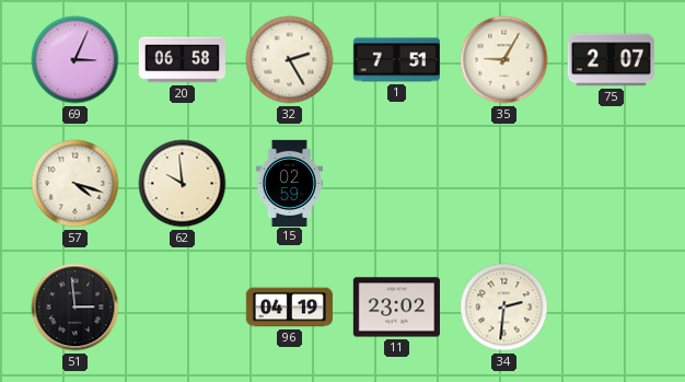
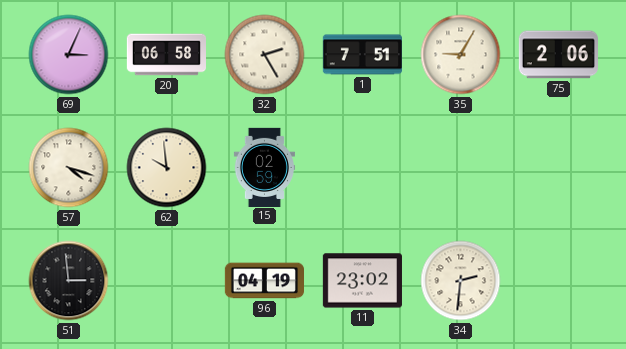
75: 2:07 -> 2:06 (558, 55)
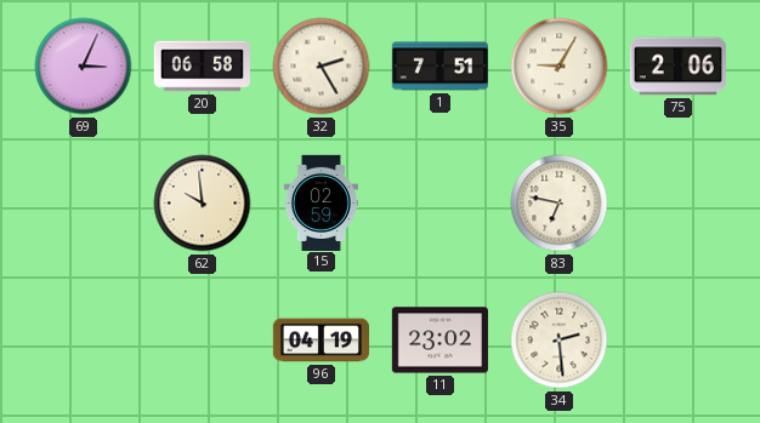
57: 4:18 -> none (69, 168)
83: none -> 6:47 (560, 204)
51: 2:59 -> none (69, 281)
34: 2:31 -> 2:29 (560, 341)
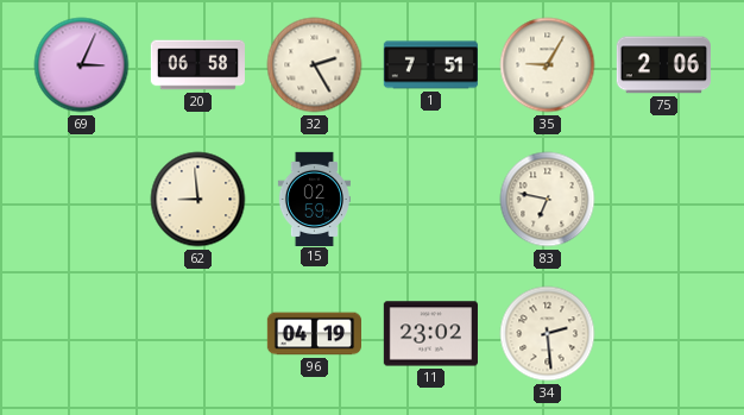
62: 9:59 -> 8:59 (198, 200)
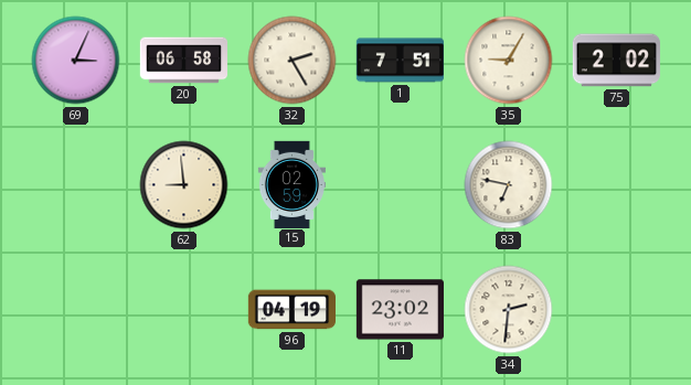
75: 2:06 -> 2:02 (616, 61)
34: 2:29 -> 2:31 (509, 310)
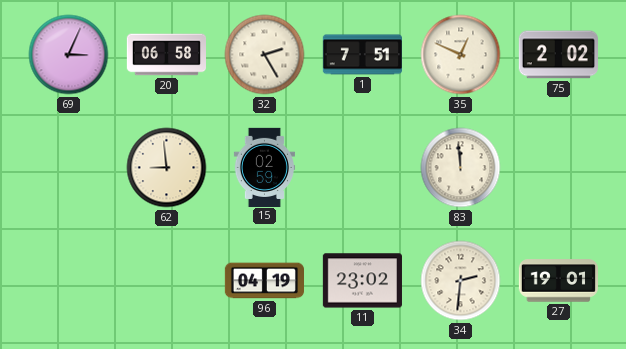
35: 9:05 -> 12:49 (461, 55)
83: 6:47 -> 11:59 (461, 168)
27: none -> 19:01 (558, 281)
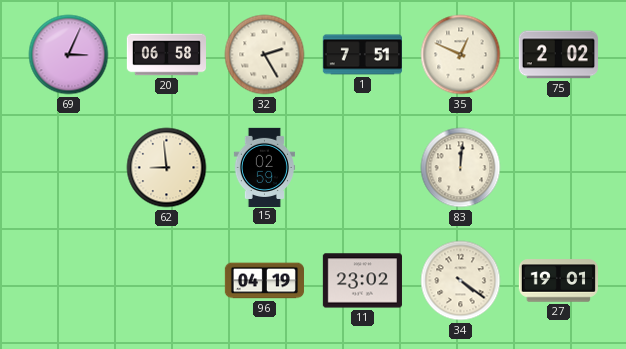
83: 11:59 -> 12:01 (461, 168)
34: 2:31 -> 4:21 (461, 281)
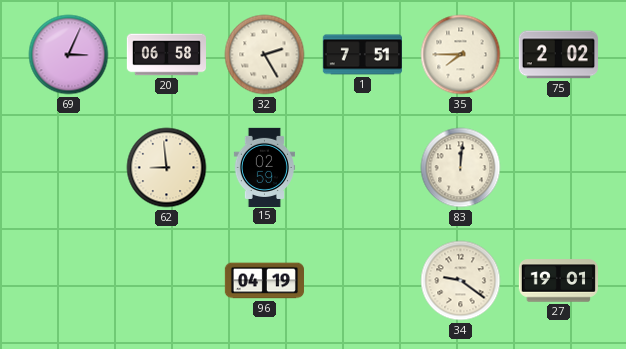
35: 12:49 -> 7:45 (461, 55)
11: 23:02 -> none (362, 281)
34: 4:21 -> 9:21 (461, 281)
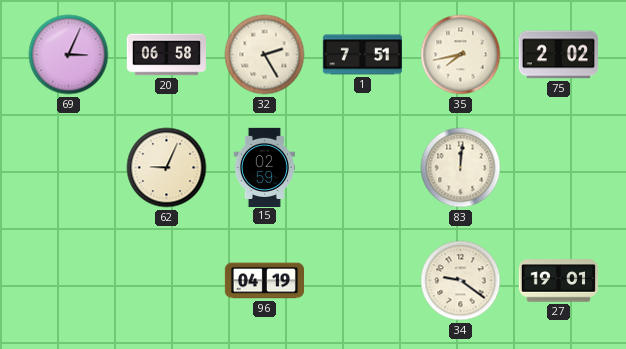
35: 7:45 -> 7:43 (461, 55)
62: 8:59 -> 9:04 (167, 168)
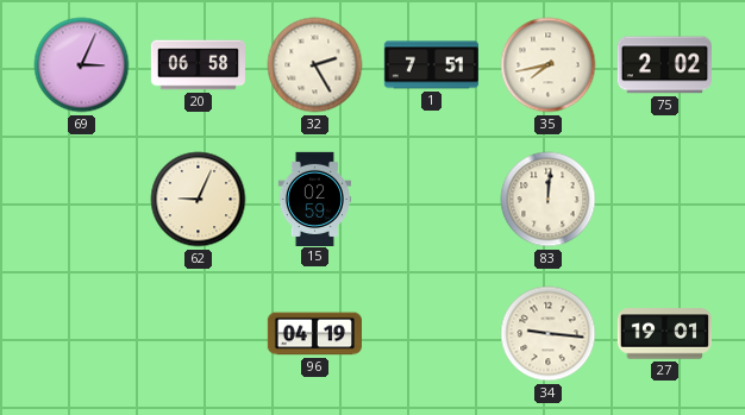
34: 9:21 -> 9:16 (549, 334)
